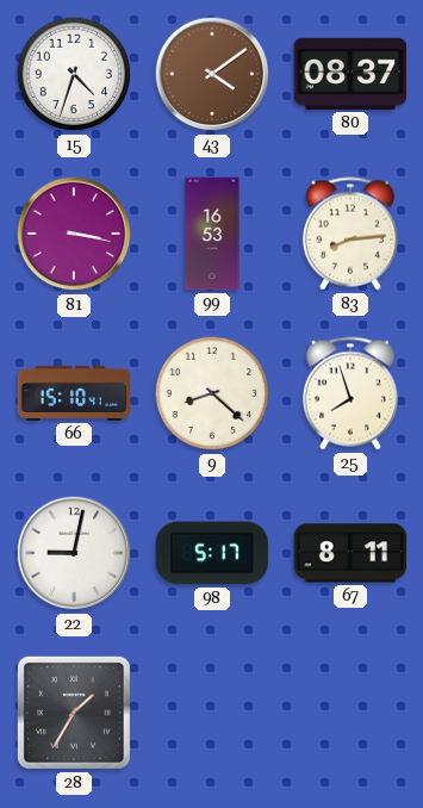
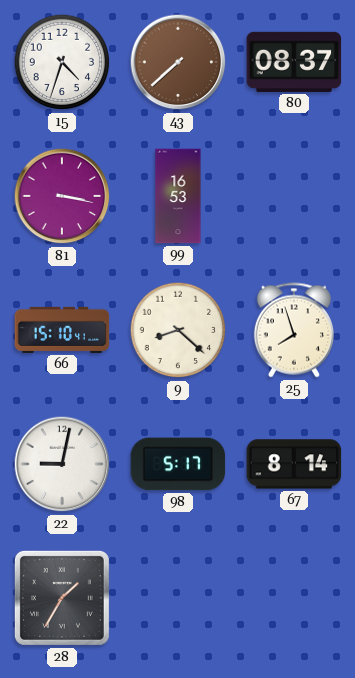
43: 4:09 -> 7:38 (178, 62)
83: 8:14 -> none (350, 234)
67: 8:11 -> 8:14 (294, 464)
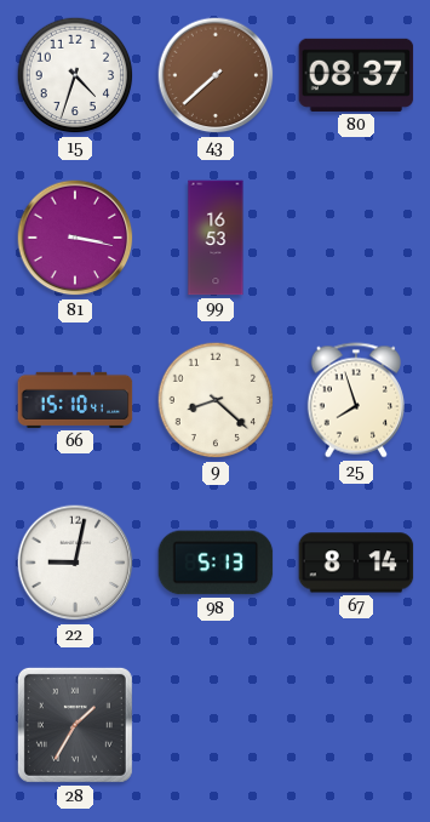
98: 5:17 -> 5:13 (216, 563)
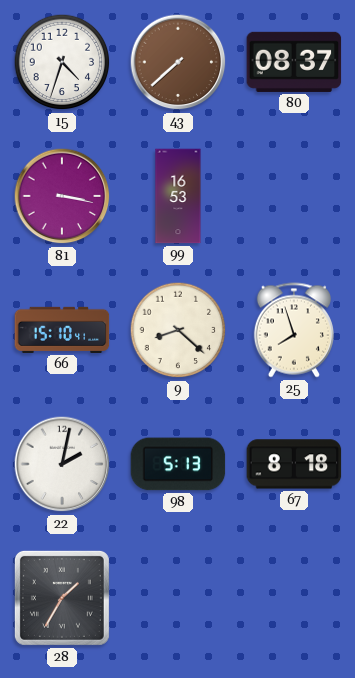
22: 9:02 -> 2:02 (62, 464)
67: 8:14 -> 8:18 (294, 464)
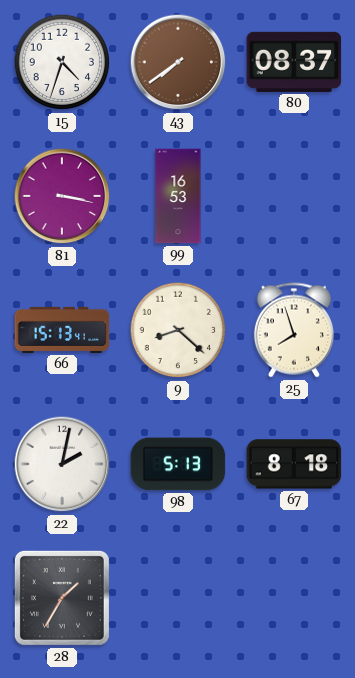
43: 7:38 -> 7:39 (178, 62)
66: 15:10 -> 15:13 (62, 330)
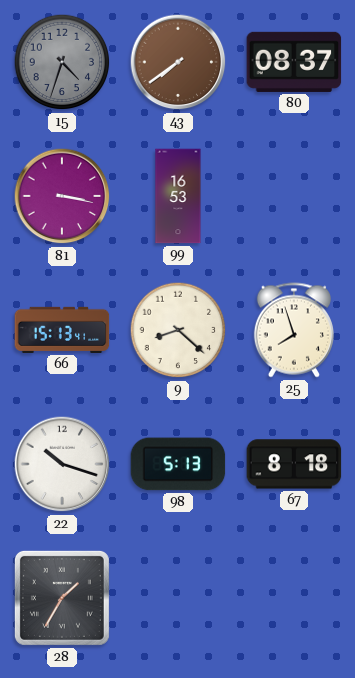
15 dial: white -> grey (62, 62)
22: 2:02 -> 10:18 (62, 464)
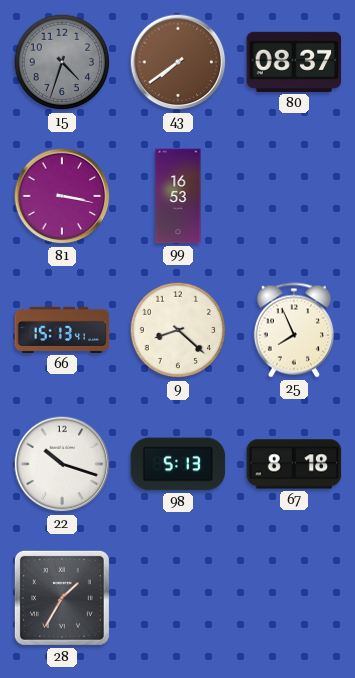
25: 7:57 -> 7:56 (294, 330)
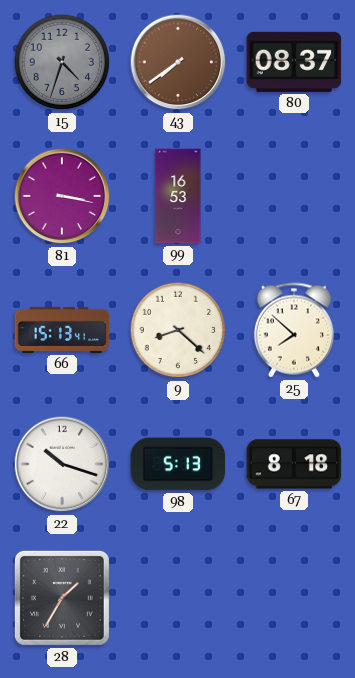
25: 7:56 -> 7:52 (294, 330)
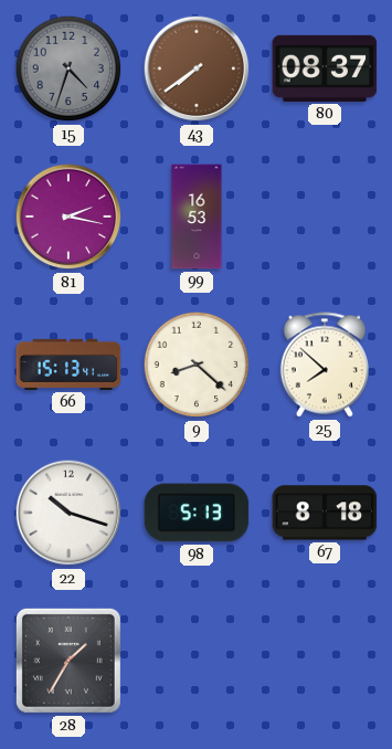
81: 3:17 -> 2:17 (68, 217)
